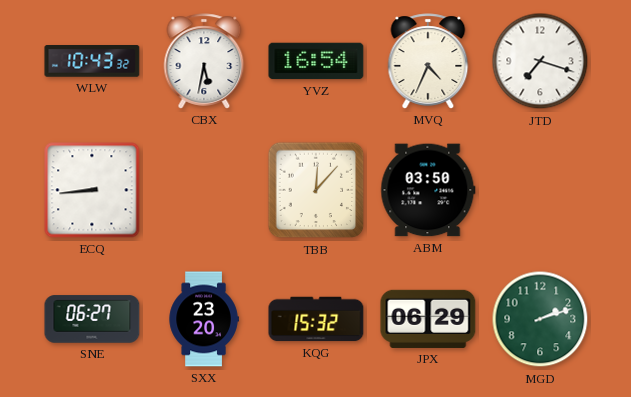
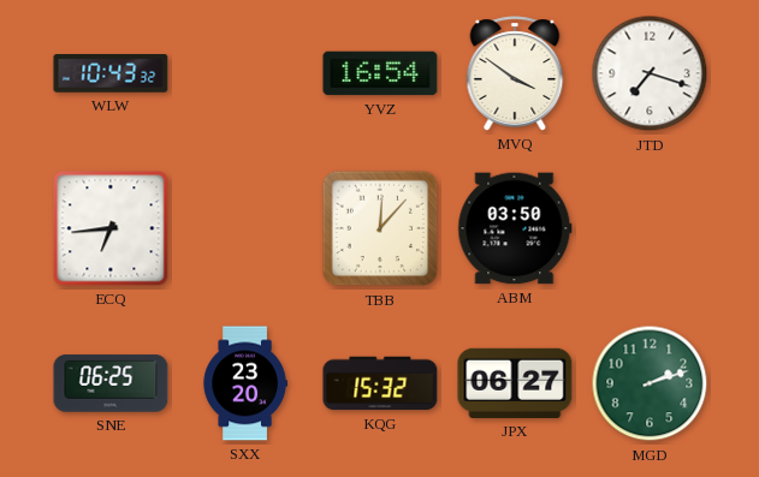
CBX: 5:32 -> none (204, 61)
MVQ: 4:34 -> 3:51 (515, 73)
ECQ: 8:44 -> 6:44 (111, 228)
SNE: 06:27 -> 06:25 (111, 383)
JPX: 06:29 -> 06:27 (515, 383)
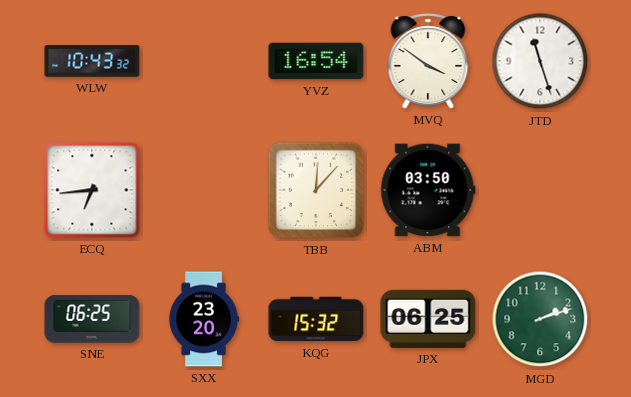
JTD: 7:18 -> 11:27 (540, 61)
JPX: 06:27 -> 06:25 (428, 319)
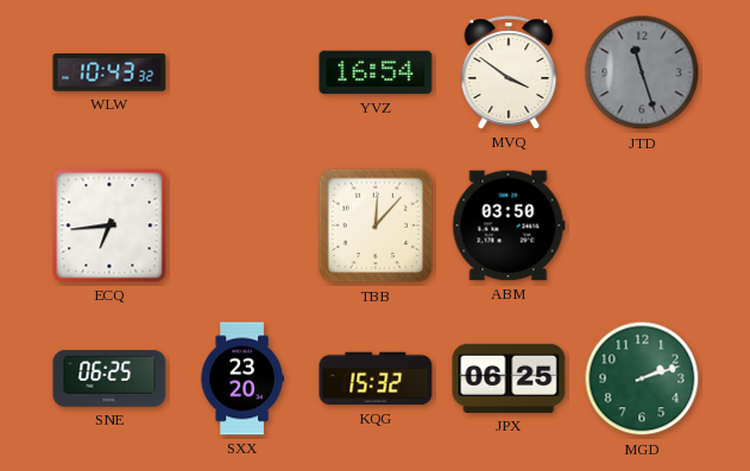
JTD dial: white -> grey (642, 72)
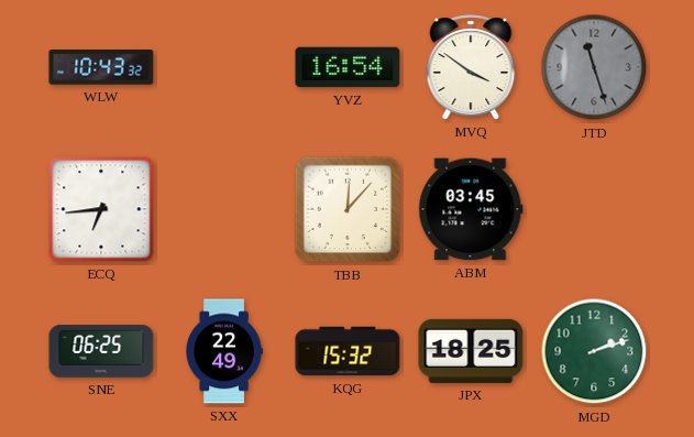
ABM: 03:50 -> 03:45 (471, 209)
SXX: 23:20 -> 22:49 (224, 351)
JPX: 06:25 -> 18:25 (471, 351)
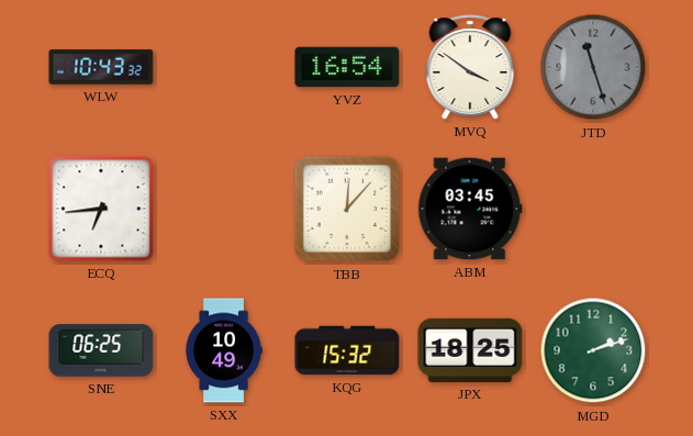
SXX: 22:49 -> 10:49 (224, 350)
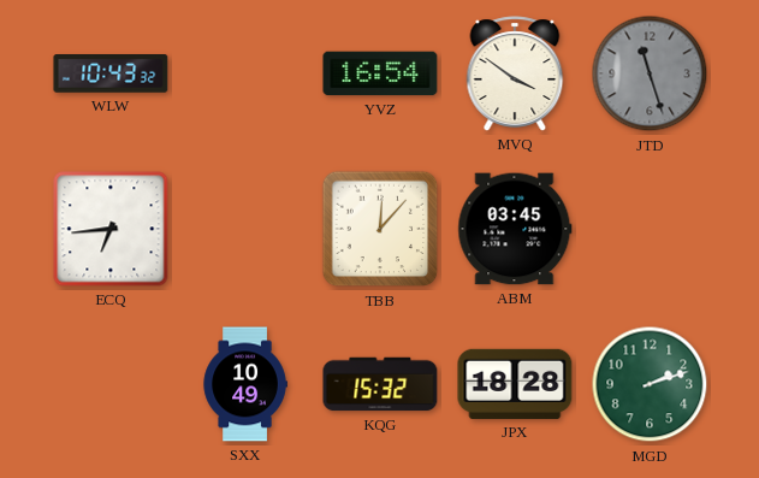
SNE: 06:25 -> none (101, 350)
JPX: 18:25 -> 18:28 (515, 384)
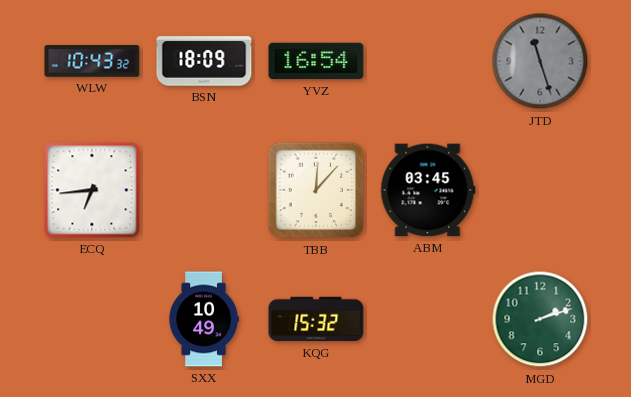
BSN: none -> 18:09 (204, 61)
MVQ: 3:51 -> none (515, 73)
JPX: 18:28 -> none (515, 384)
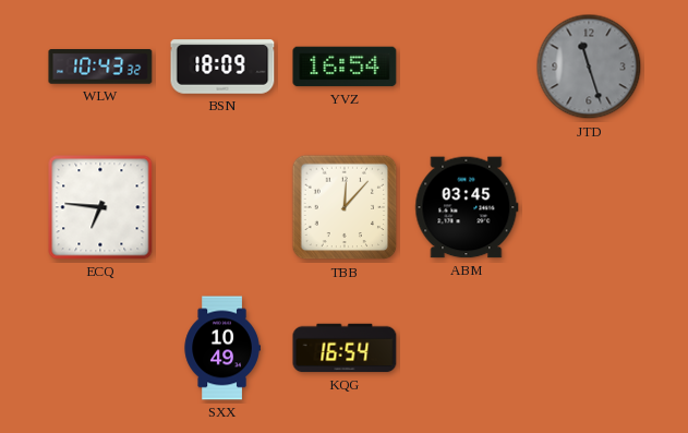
ECQ: 6:44 -> 6:46 (100, 207)
KQG: 15:32 -> 16:54 (345, 348)
MGD: 2:12 -> none (540, 319)
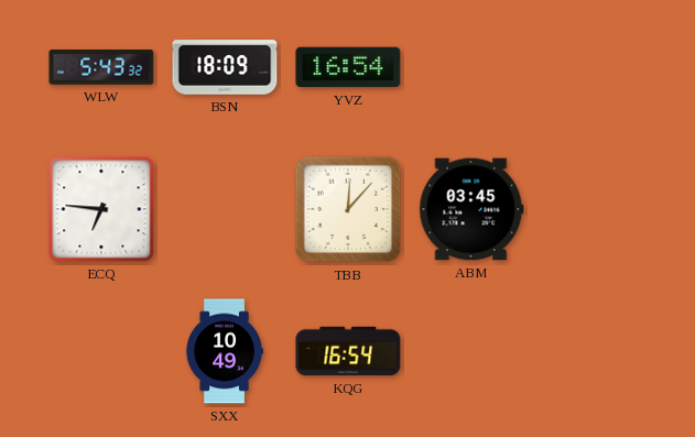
WLW: 10:43 -> 5:43 (101, 68)
JTD: 11:27 -> none (589, 67)
